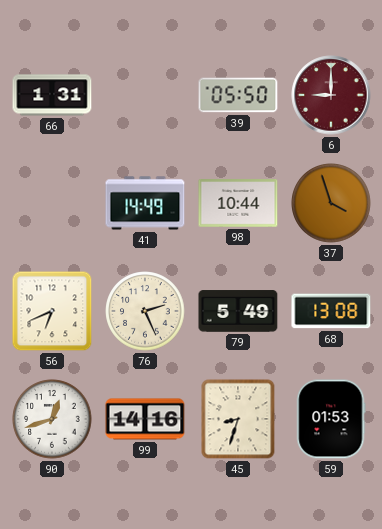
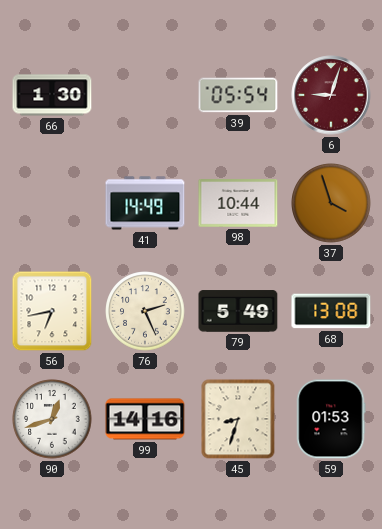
66: 1:31 -> 1:30 (52, 95)
39: 05:50 -> 05:54 (238, 95)
6: 9:00 -> 9:03 (331, 95)
56: 6:41 -> 6:43 (52, 311)
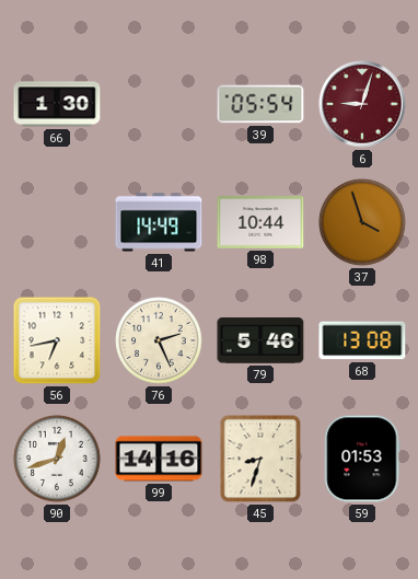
79: 5:49 -> 5:46 (260, 340)
